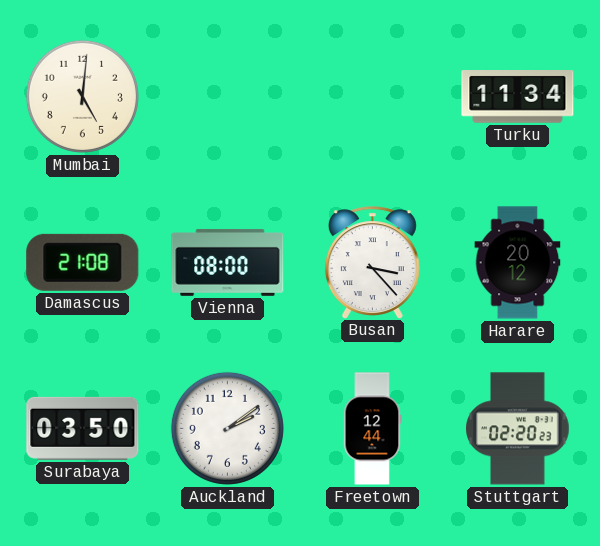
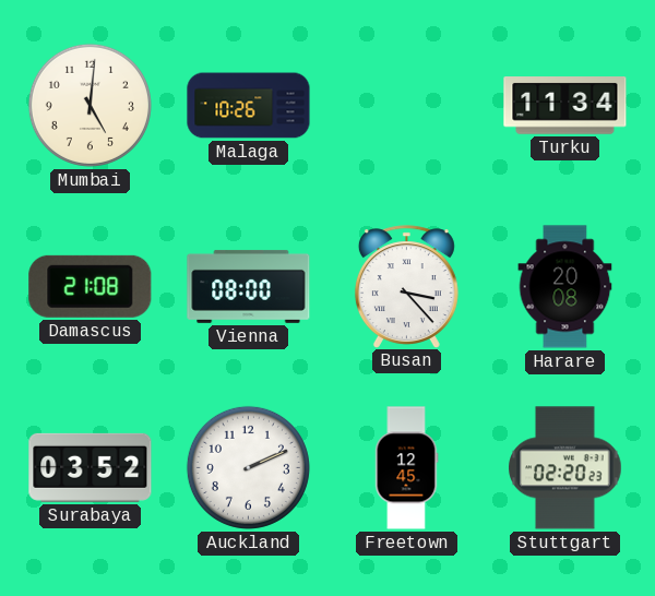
Malaga: none -> 10:26 (249, 106)
Harare: 20:12 -> 20:08 (565, 287)
Surabaya: 03:50 -> 03:52 (91, 467)
Auckland: 2:09 -> 2:11 (248, 467)
Freetown: 12:44 -> 12:45 (406, 468)
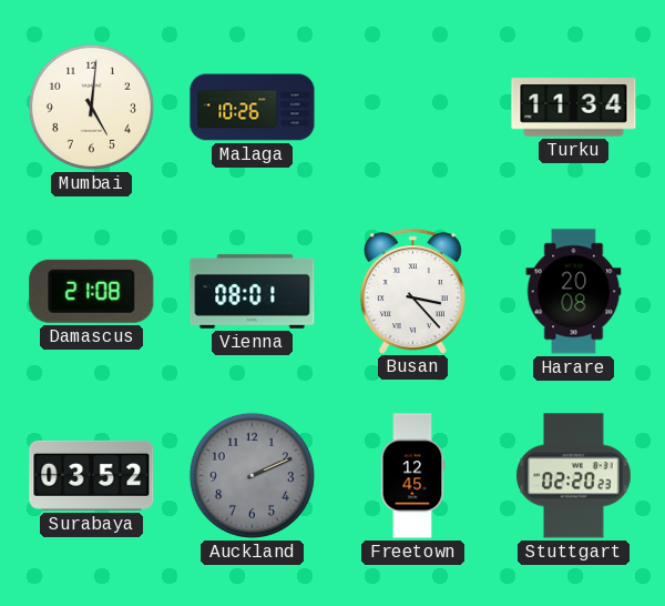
Vienna: 08:00 -> 08:01 (253, 291)
Auckland dial: white -> grey (252, 475)
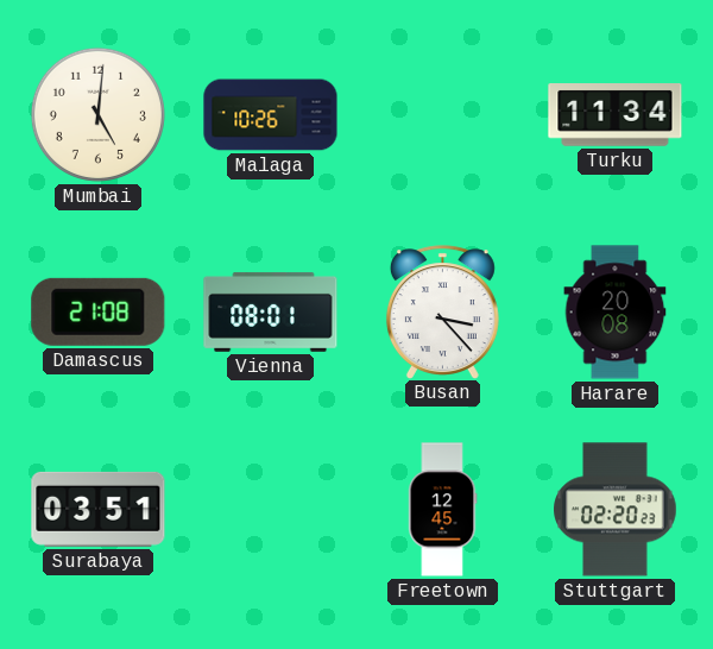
Surabaya: 03:52 -> 03:51 (99, 509)
Auckland: 2:11 -> none (252, 475)
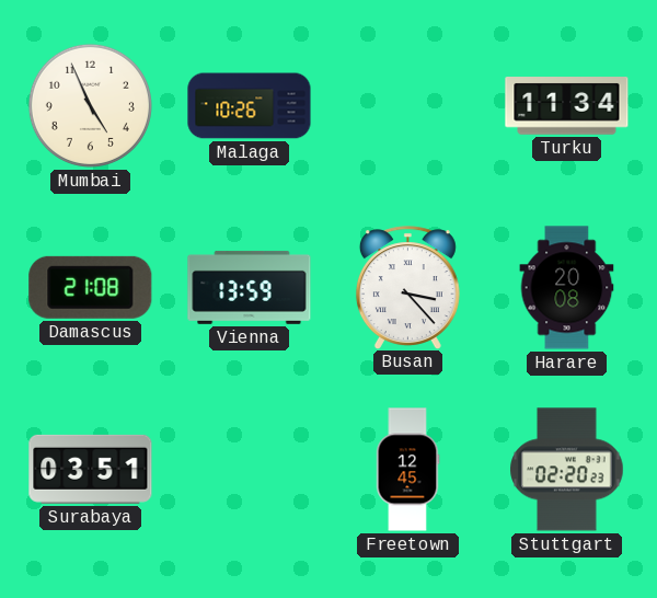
Mumbai: 5:01 -> 4:56 (90, 105)
Vienna: 08:01 -> 13:59 (250, 287)
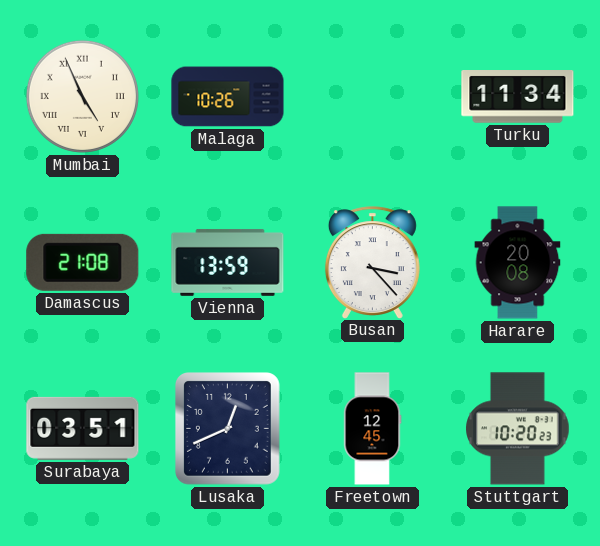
Mumbai numerals: Arabic -> Roman (82, 96)
Lusaka: none -> 12:41 (228, 429)
Stuttgart: 02:20 -> 10:20 (518, 429)
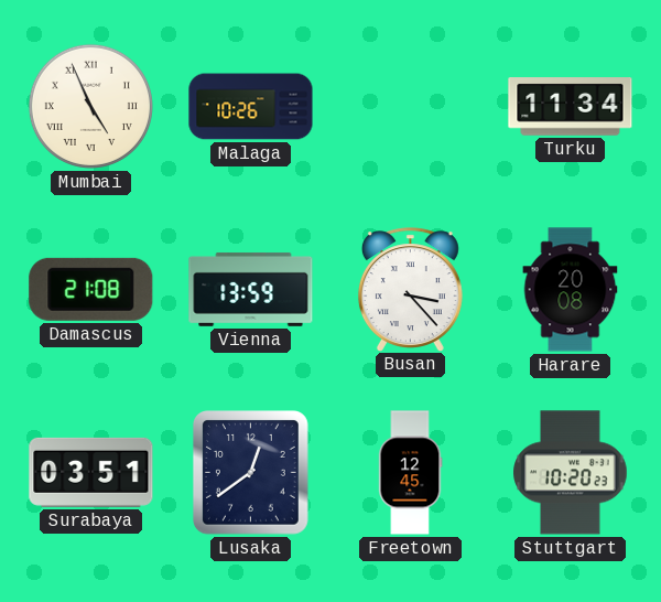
Lusaka: 12:41 -> 12:39 (251, 473)
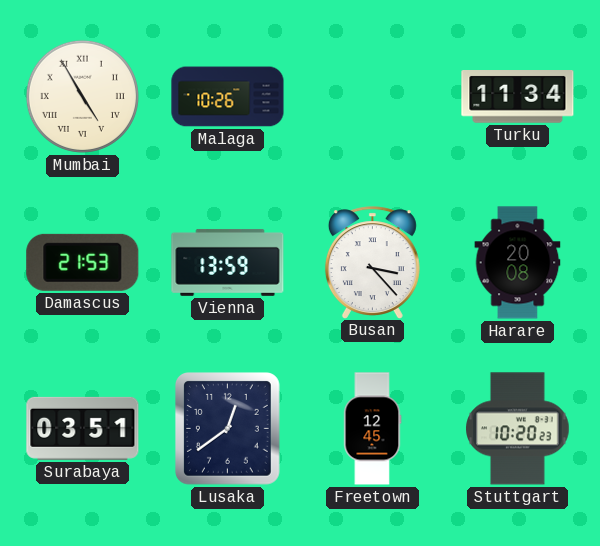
Mumbai: 4:56 -> 4:55 (82, 96)
Damascus: 21:08 -> 21:53 (83, 262)
